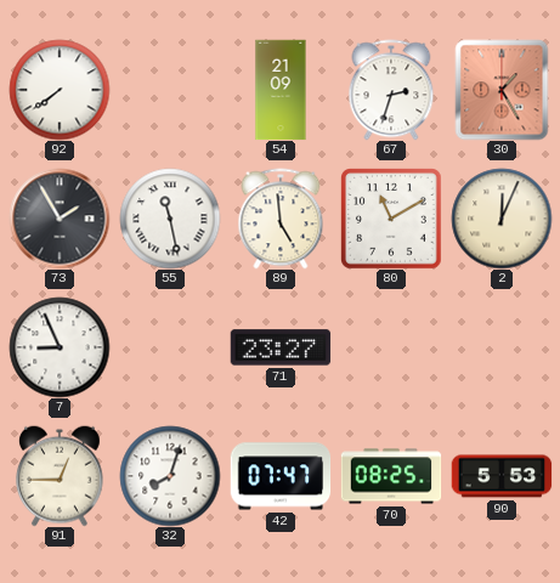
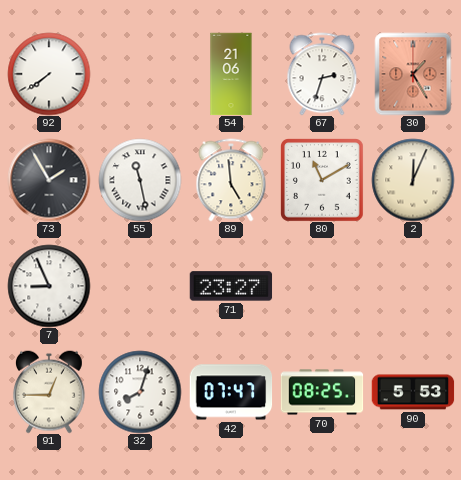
54: 21:09 -> 21:06 (231, 74)
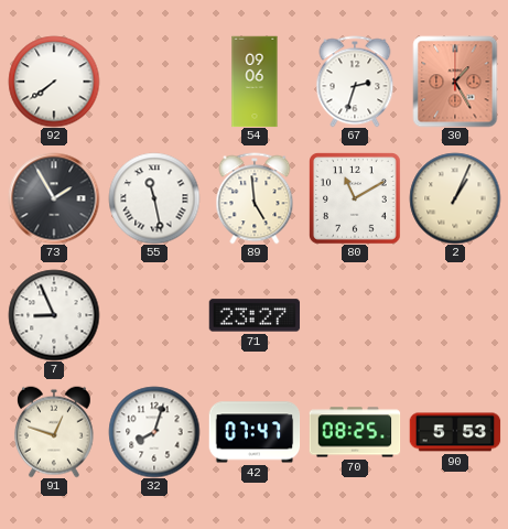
54: 21:06 -> 09:06 (255, 82)
2: 12:04 -> 1:04 (455, 198)
91: 12:45 -> 12:48 (54, 432)
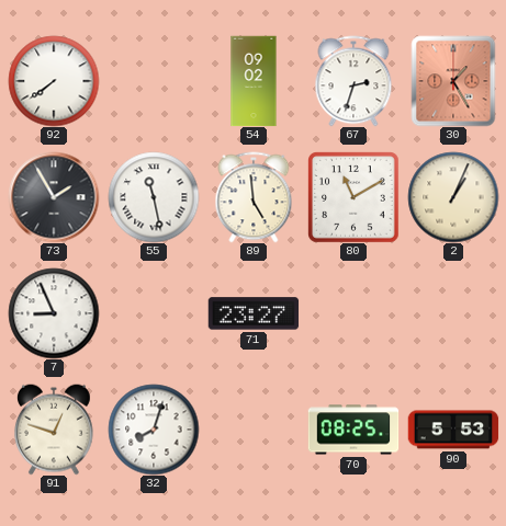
54: 09:06 -> 09:02 (254, 81)
42: 07:47 -> none (255, 432)
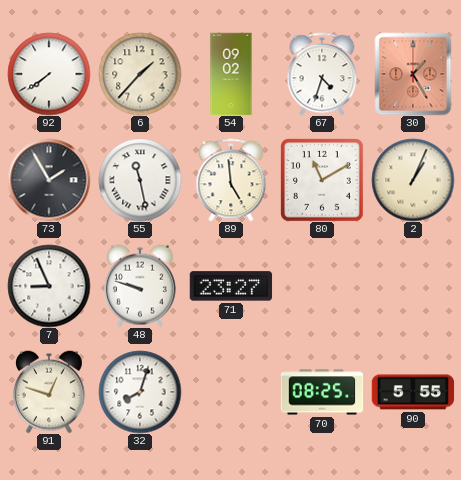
6: none -> 1:37 (140, 74)
67: 2:33 -> 4:33 (322, 74)
48: none -> 9:48 (140, 286)
90: 5:53 -> 5:55 (413, 392)
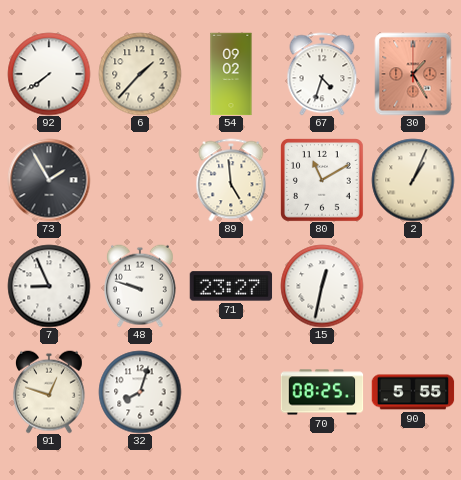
55: 11:28 -> none (140, 180)
15: none -> 12:32 (322, 286)
